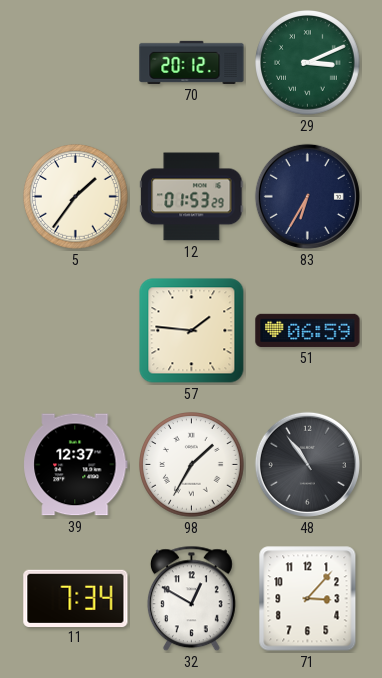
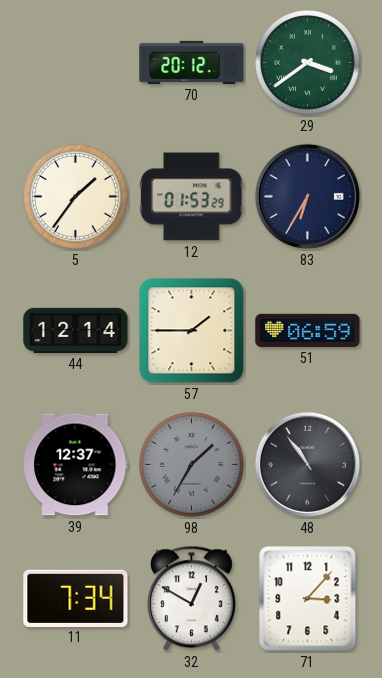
29: 3:11 -> 3:39 (308, 63)
44: none -> 12:14 (76, 330)
57: 1:46 -> 1:45 (192, 331)
98 dial: white -> grey (192, 465)
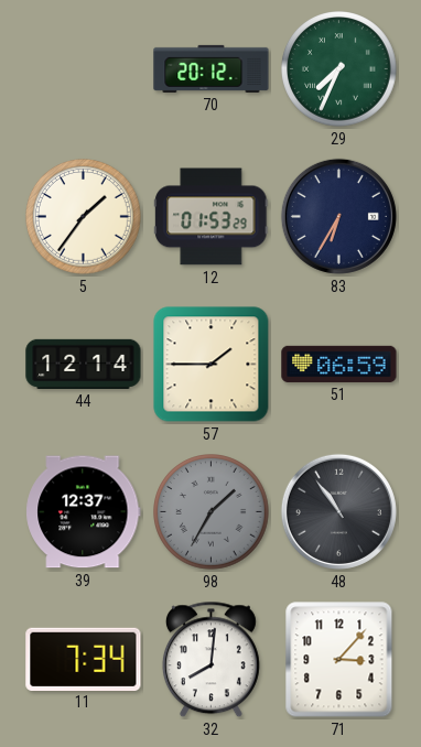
29: 3:39 -> 7:34 (339, 69)
32: 12:50 -> 8:01 (210, 660)
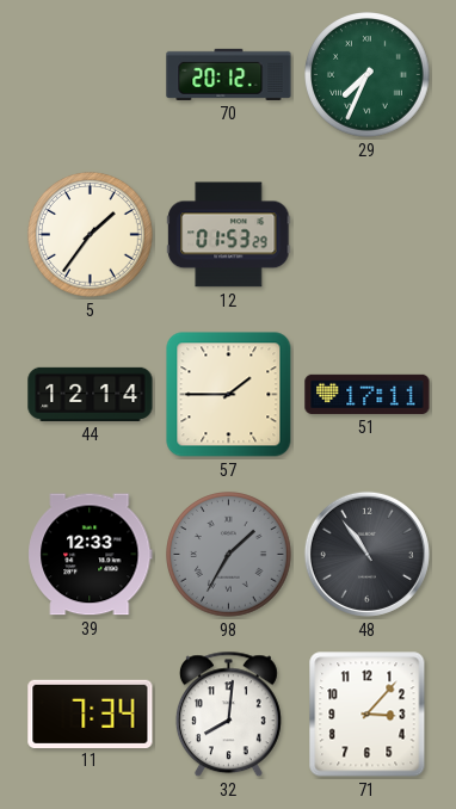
83: 6:35 -> none (338, 216)
51: 06:59 -> 17:11 (368, 394)
39: 12:37 -> 12:33 (91, 555)
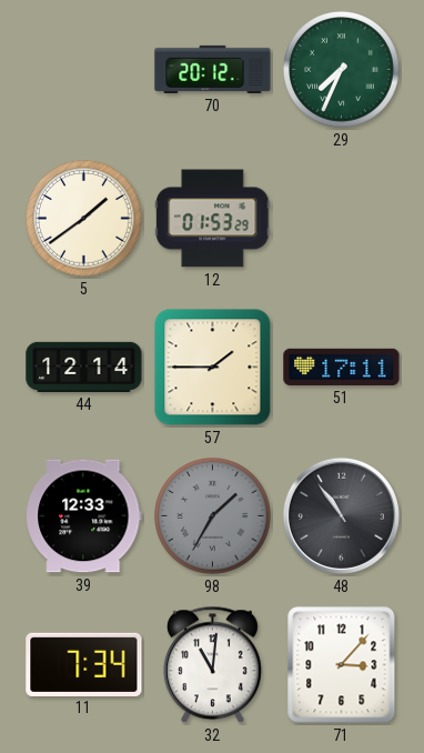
5: 1:36 -> 1:39 (84, 219)
32: 8:01 -> 11:01 (212, 665)
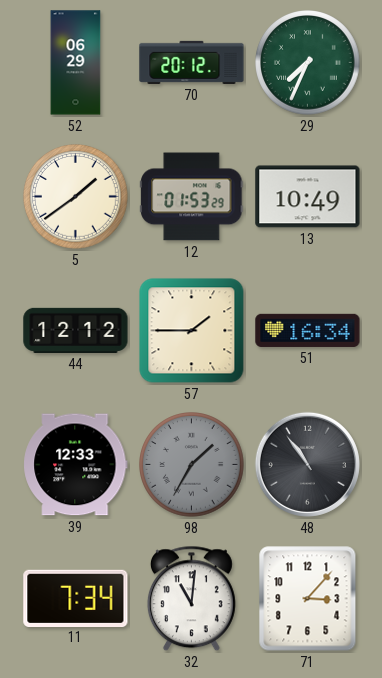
52: none -> 06:29 (76, 63)
13: none -> 10:49 (308, 197)
44: 12:14 -> 12:12 (76, 330)
51: 17:11 -> 16:34 (308, 330)
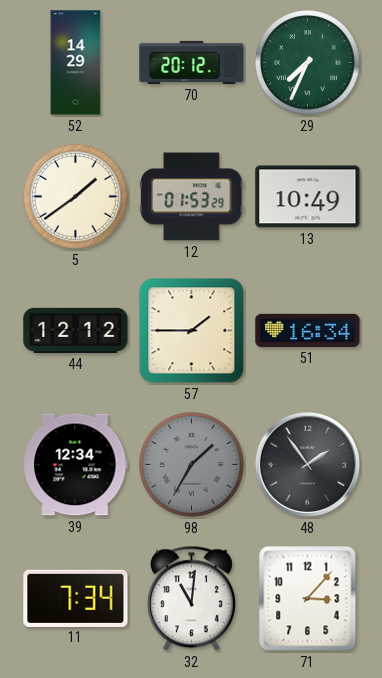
52: 06:29 -> 14:29 (76, 63)
39: 12:33 -> 12:34 (76, 465)
48: 10:54 -> 1:54 (307, 464)
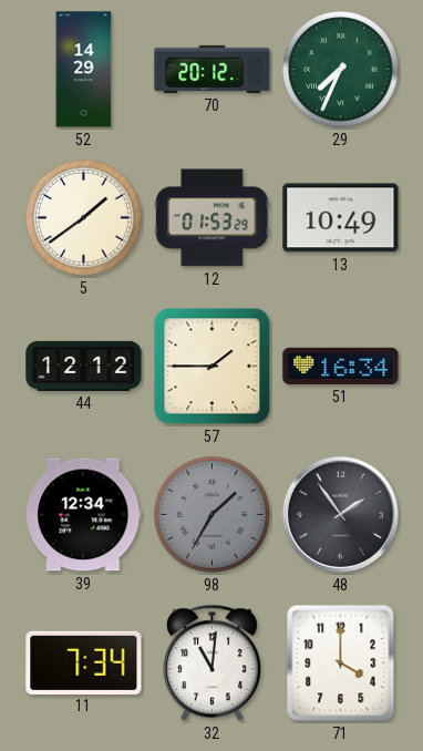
71: 3:07 -> 4:00 (341, 663)
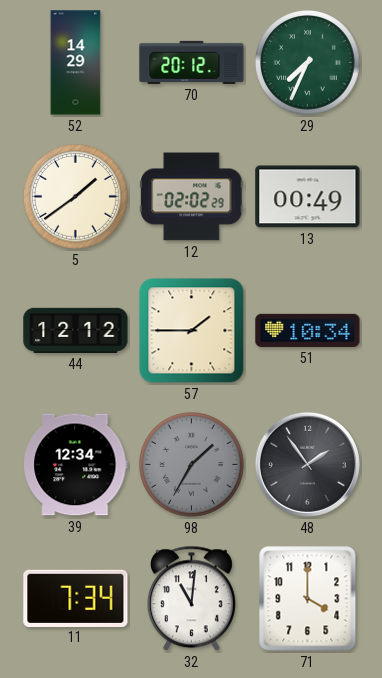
12: 01:53 -> 02:02 (192, 197)
13: 10:49 -> 00:49 (308, 197)
51: 16:34 -> 10:34 (308, 330)
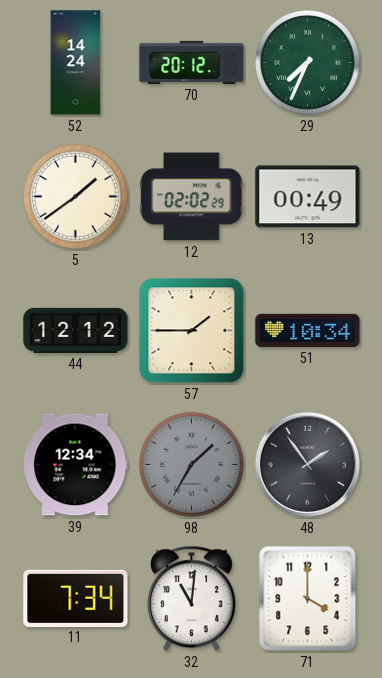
52: 14:29 -> 14:24 (76, 63)
